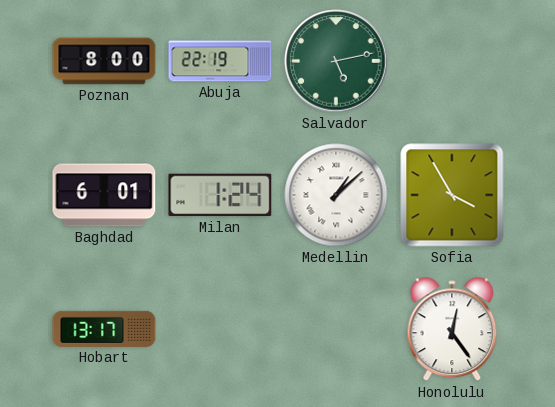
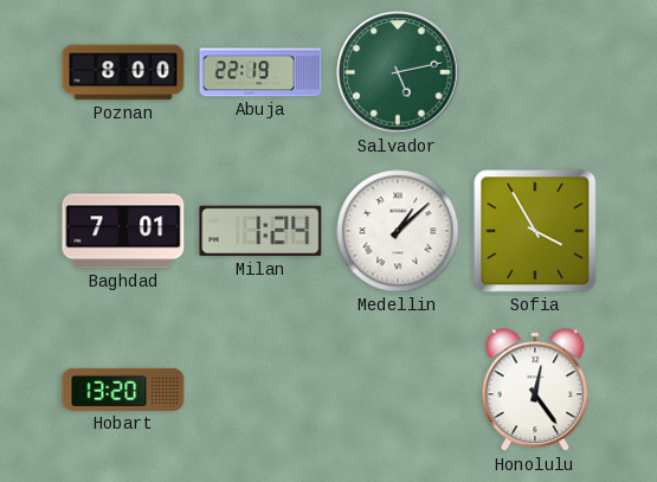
Baghdad: 6:01 -> 7:01 (123, 231)
Hobart: 13:17 -> 13:20 (123, 390)
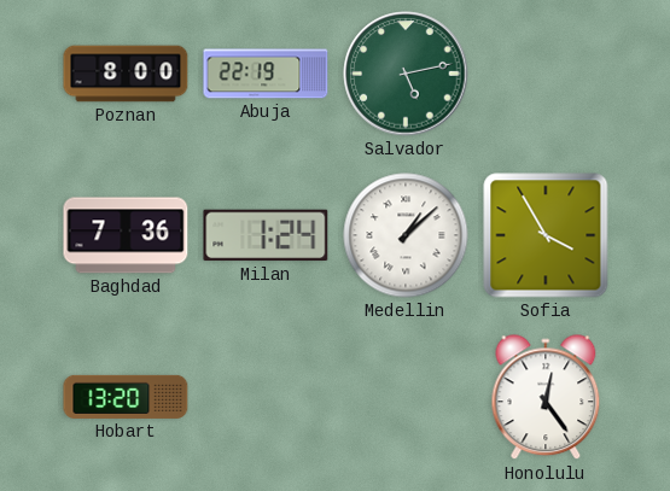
Baghdad: 7:01 -> 7:36 (126, 235)
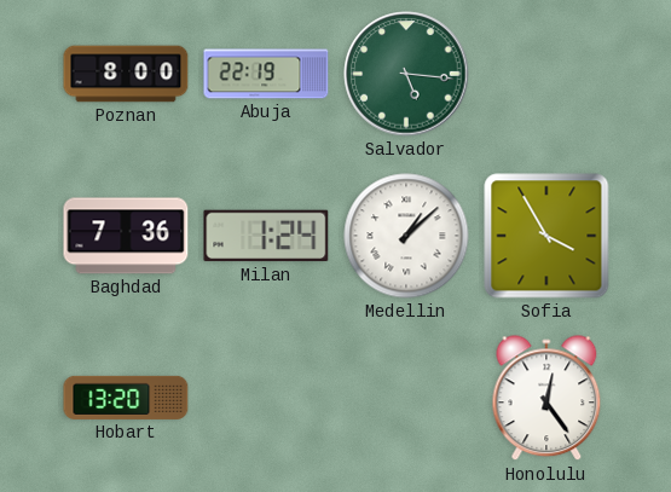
Salvador: 5:13 -> 5:16 (406, 74)
